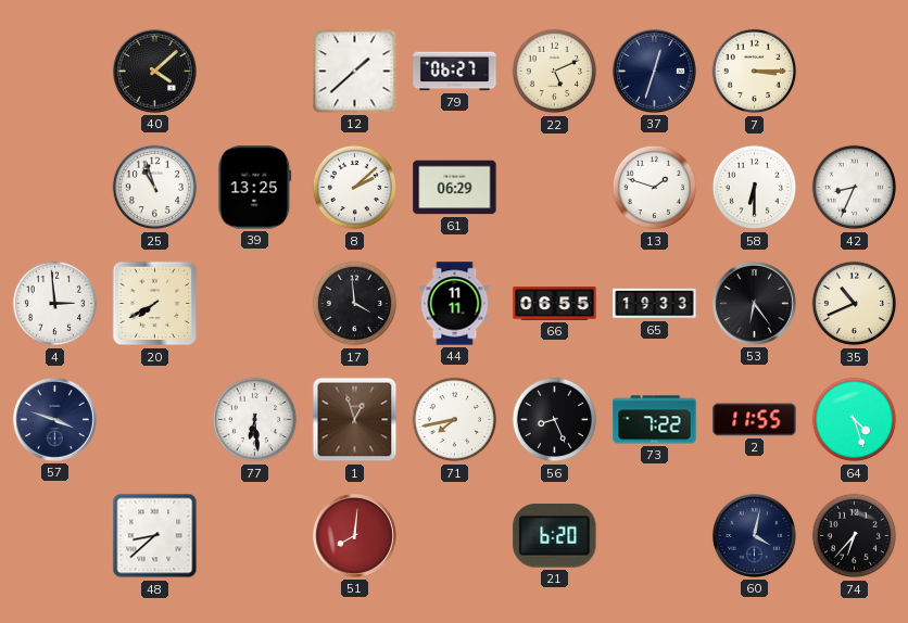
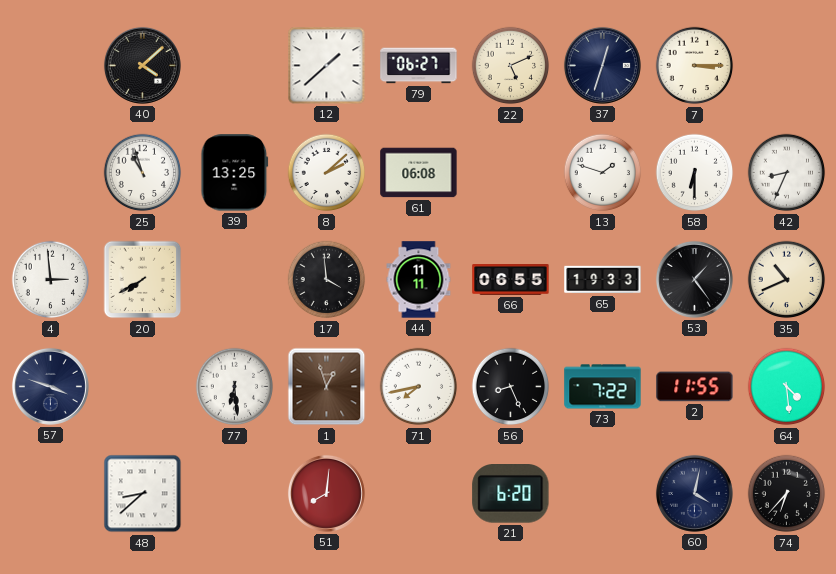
61: 06:29 -> 06:08 (419, 173)
53: 6:24 -> 1:24 (694, 279)
64: 4:27 -> 4:29 (787, 387)
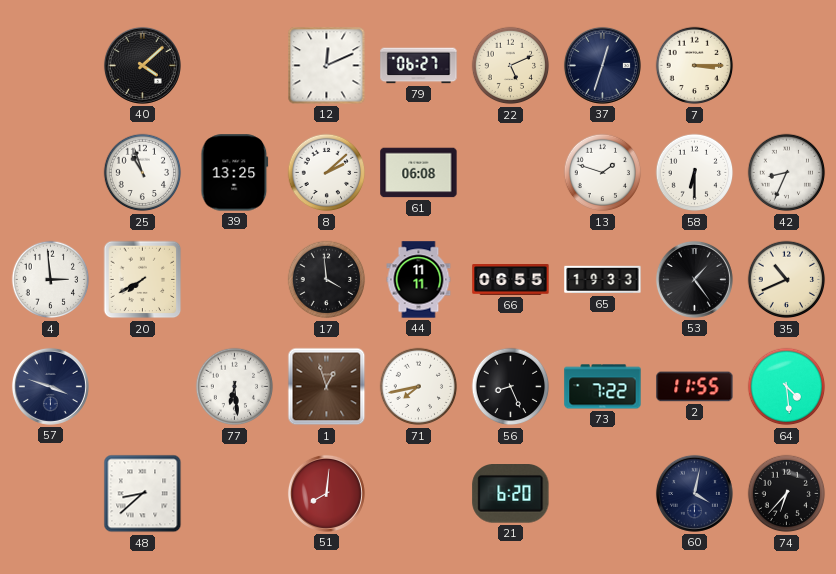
12: 1:38 -> 12:11 (327, 66)
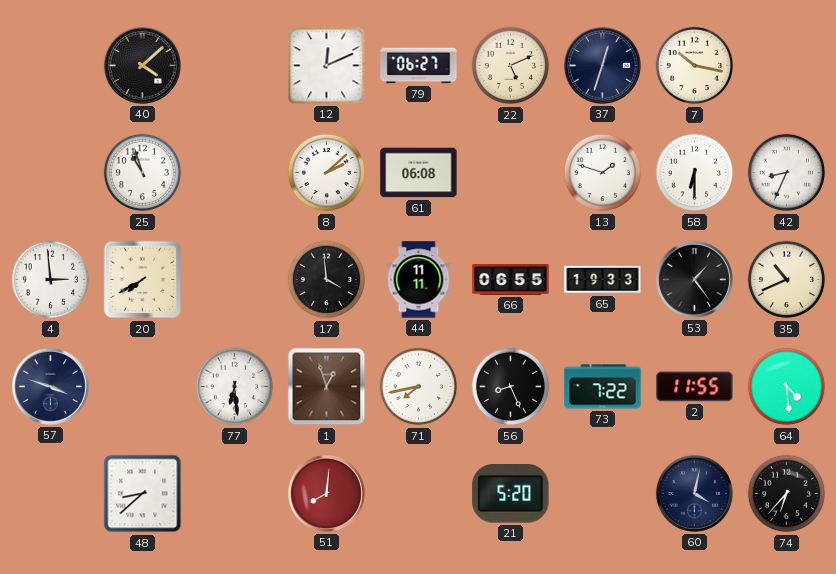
7: 3:15 -> 10:17 (695, 66)
39: 13:25 -> none (235, 173)
21: 6:20 -> 5:20 (511, 494)
